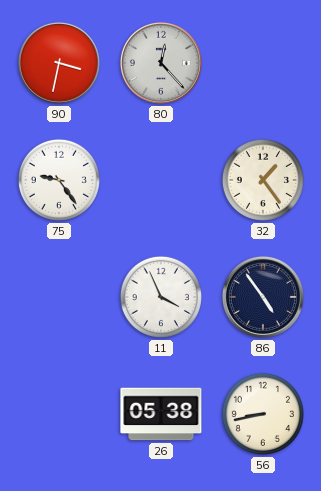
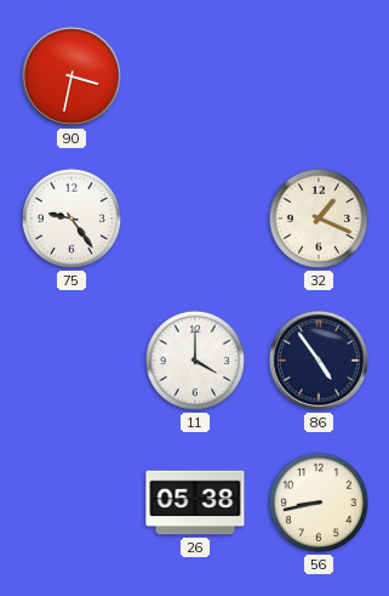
80: 12:23 -> none (161, 63)
32: 1:24 -> 1:19 (319, 218)
11: 3:56 -> 4:00 (195, 361)
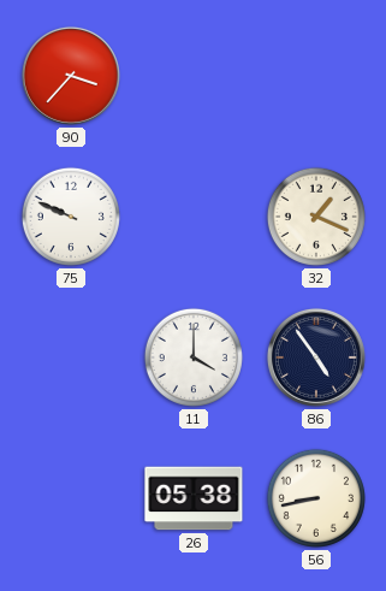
90: 3:32 -> 3:37 (71, 76)
75: 9:24 -> 9:49 (71, 217)
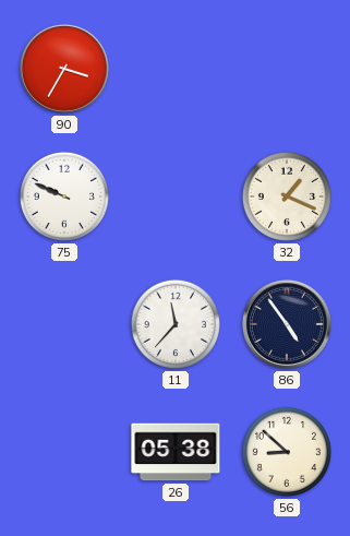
90: 3:37 -> 3:35 (64, 69)
11: 4:00 -> 11:37 (176, 324)
56: 8:43 -> 8:52 (287, 452)
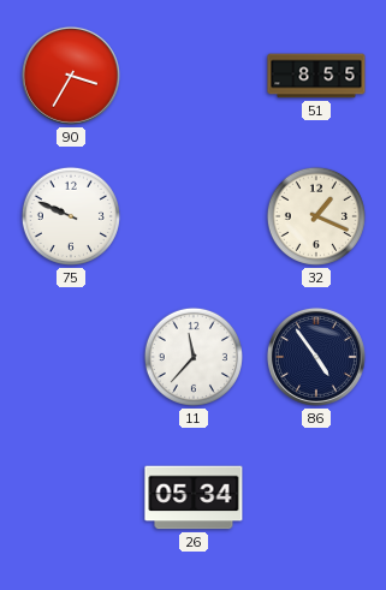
51: none -> 8:55 (316, 76)
26: 05:38 -> 05:34 (194, 497)
56: 8:52 -> none (287, 452)
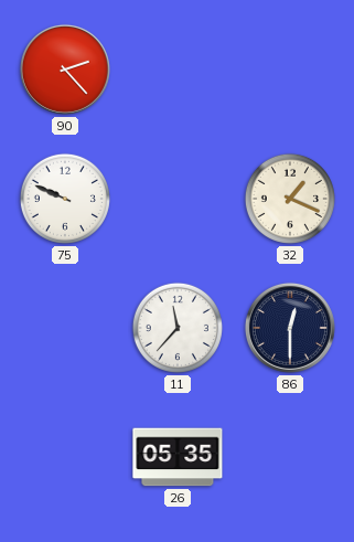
90: 3:35 -> 2:23 (65, 70)
51: 8:55 -> none (316, 76)
86: 4:54 -> 12:30 (290, 328)
26: 05:34 -> 05:35 (178, 457)
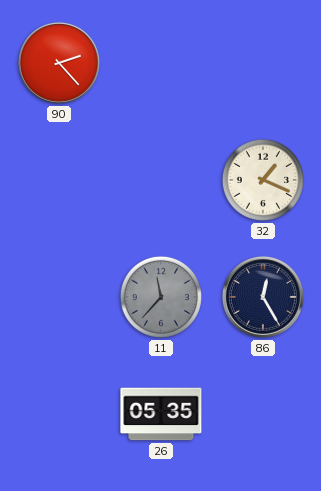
75: 9:49 -> none (65, 199)
11 dial: white -> grey (161, 297)
86: 12:30 -> 12:25 (263, 297)
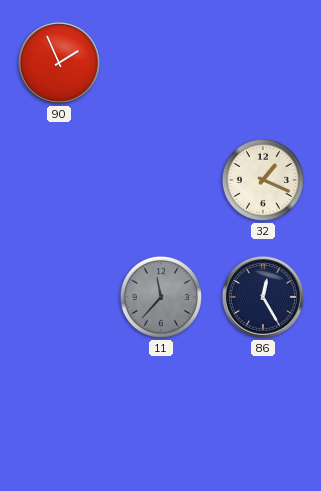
90: 2:23 -> 1:56 (59, 63)
26: 05:35 -> none (161, 414)
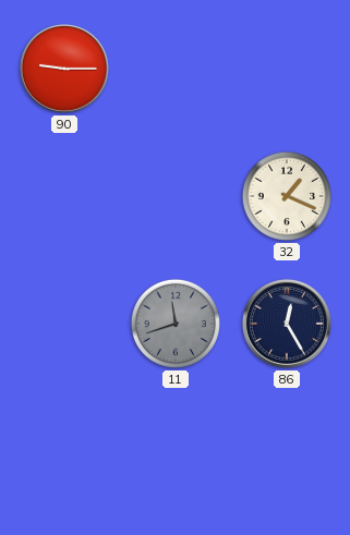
90: 1:56 -> 9:15 (64, 69)
11: 11:37 -> 11:42 (176, 324)
